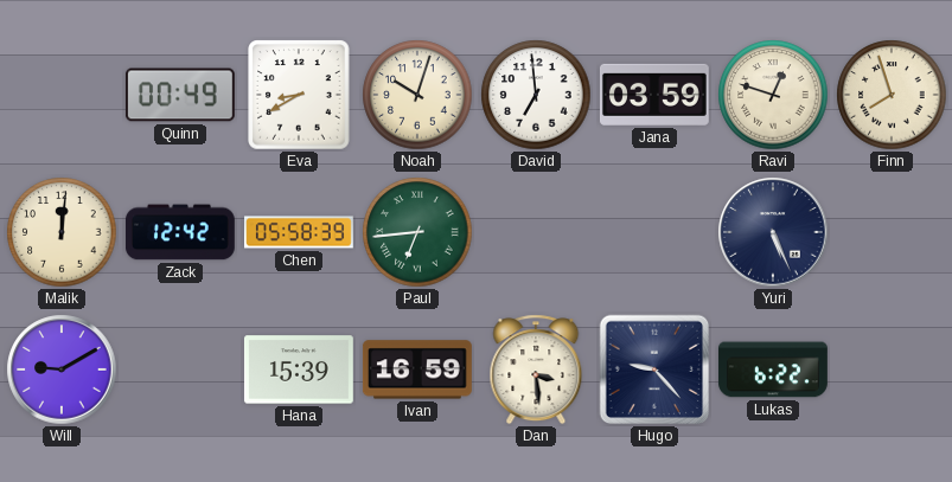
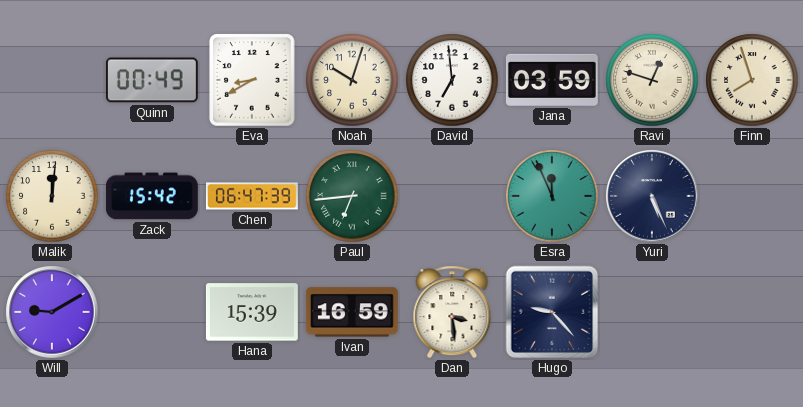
Zack: 12:42 -> 15:42 (152, 196)
Chen: 05:58 -> 06:47 (253, 196)
Esra: none -> 11:56 (552, 196)
Lukas: 6:22 -> none (773, 369)
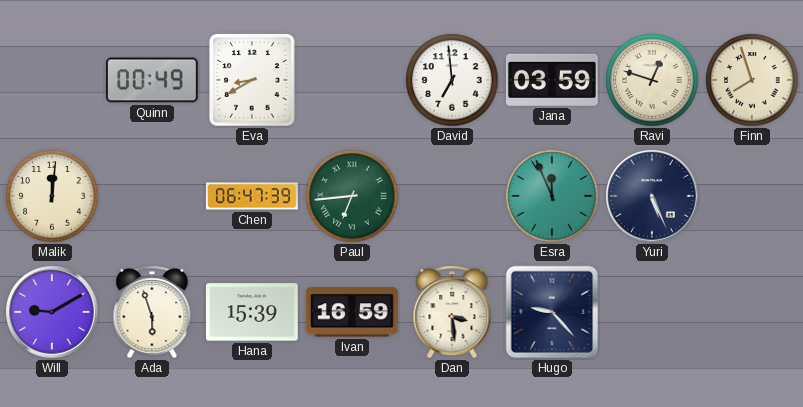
Noah: 10:03 -> none (352, 80)
Zack: 15:42 -> none (152, 196)
Ada: none -> 5:57 (152, 312)
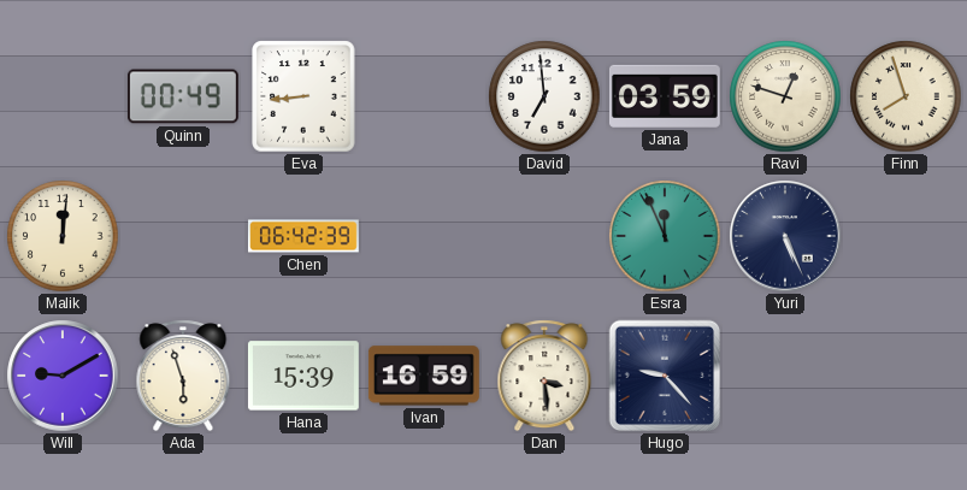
Eva: 8:40 -> 8:44 (303, 96)
Chen: 06:47 -> 06:42 (305, 236)
Paul: 6:44 -> none (352, 196)
